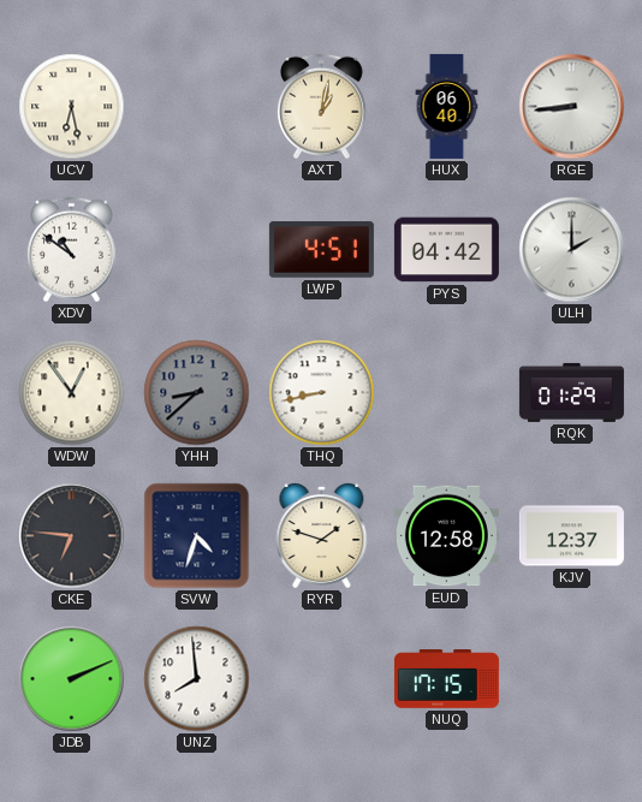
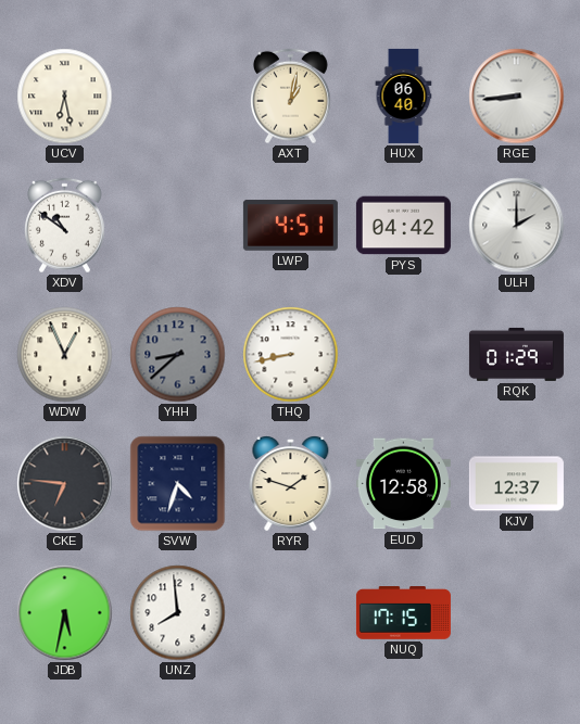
WDW: 12:54 -> 12:56 (65, 355)
JDB: 2:11 -> 5:32 (65, 613)
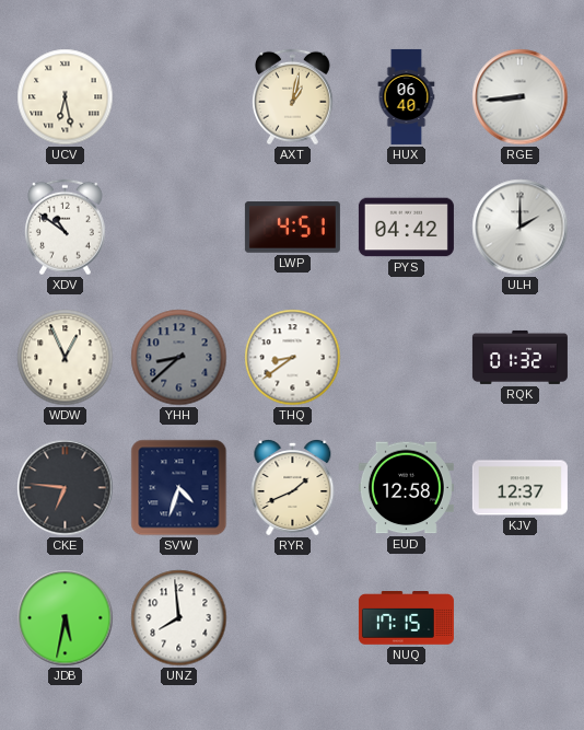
THQ: 8:43 -> 8:39 (293, 358)
RQK: 01:29 -> 01:32 (519, 357)
RYR: 1:48 -> 1:41 (293, 487)
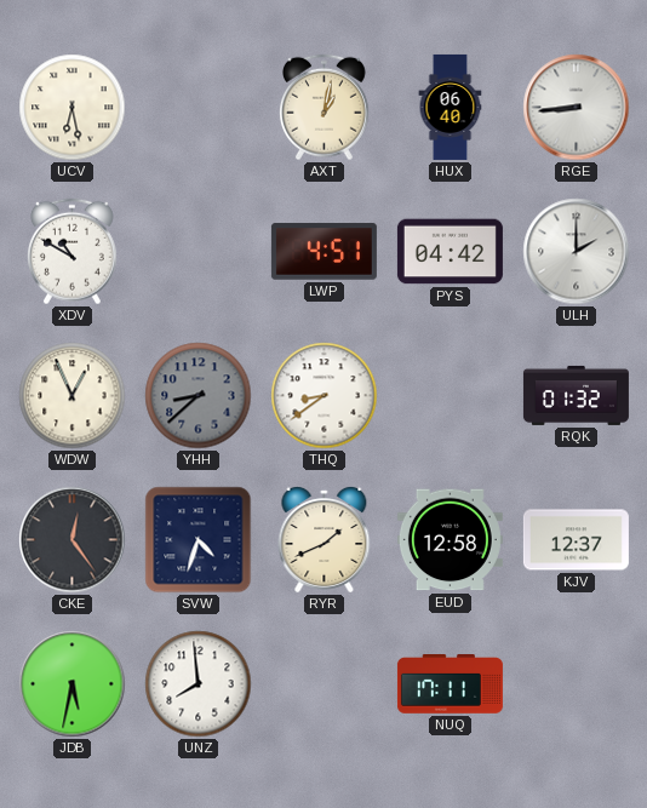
XDV: 10:51 -> 10:50 (71, 252)
CKE: 6:46 -> 12:24 (73, 540)
NUQ: 17:15 -> 17:11 (450, 684)
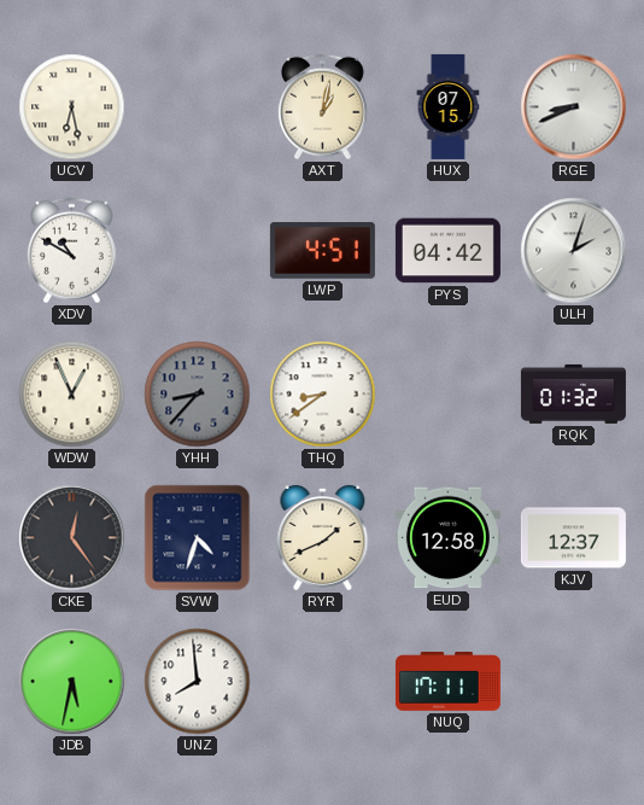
HUX: 06:40 -> 07:15 (449, 106)
RGE: 8:44 -> 8:41 (574, 107)
ULH: 2:00 -> 2:03 (574, 251)
YHH: 8:38 -> 8:37 (198, 395)
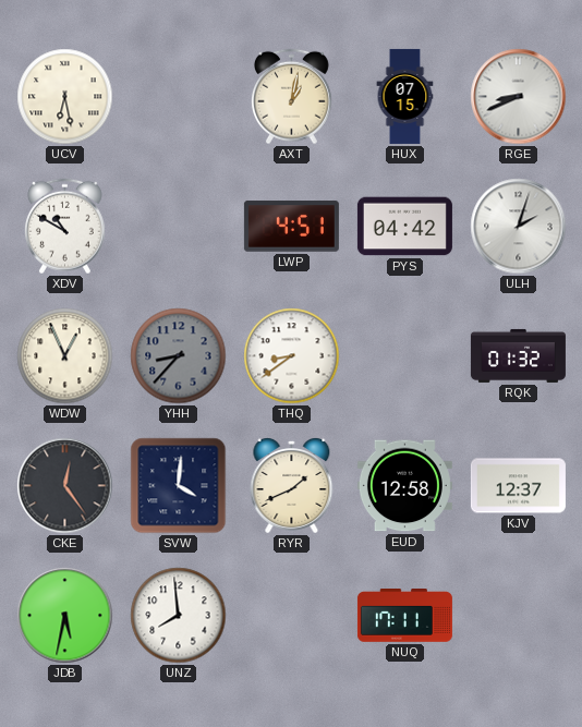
SVW: 4:33 -> 4:01 (179, 486)
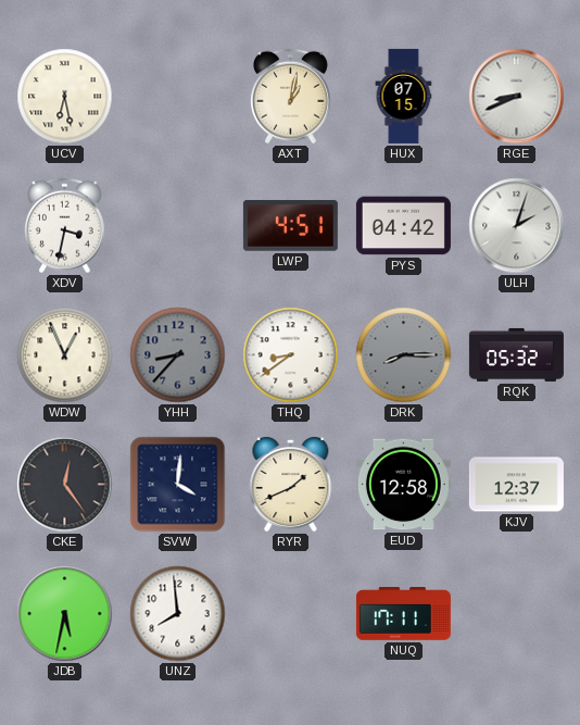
XDV: 10:50 -> 3:32 (64, 226)
DRK: none -> 8:15 (404, 355)
RQK: 01:32 -> 05:32 (516, 354)
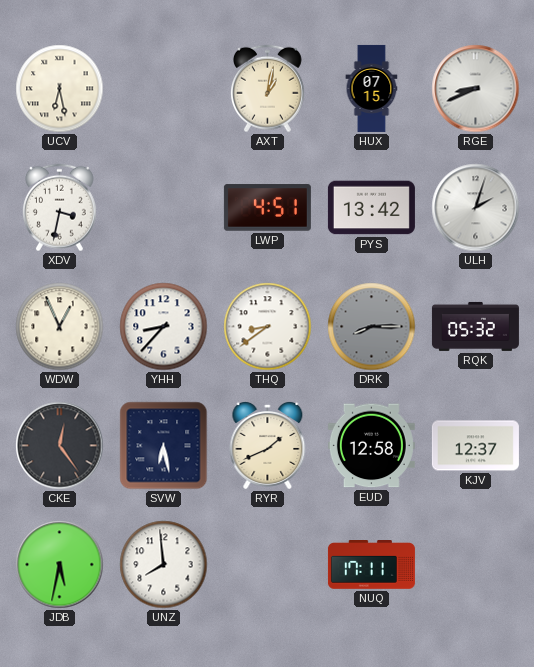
PYS: 04:42 -> 13:42 (371, 208)
YHH dial: grey -> white (164, 327)
SVW: 4:01 -> 6:28 (164, 446)
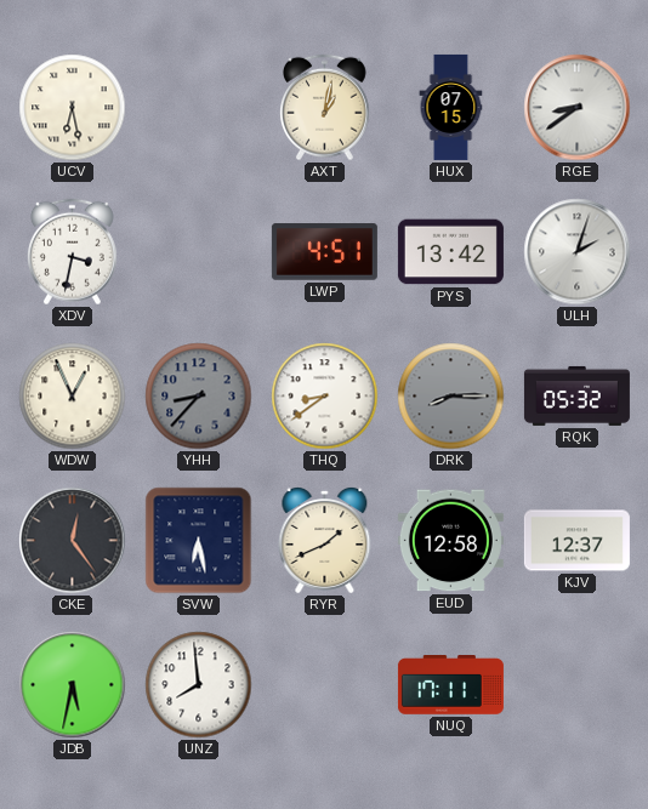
RGE: 8:41 -> 8:39 (578, 108)
YHH dial: white -> grey (199, 397)
